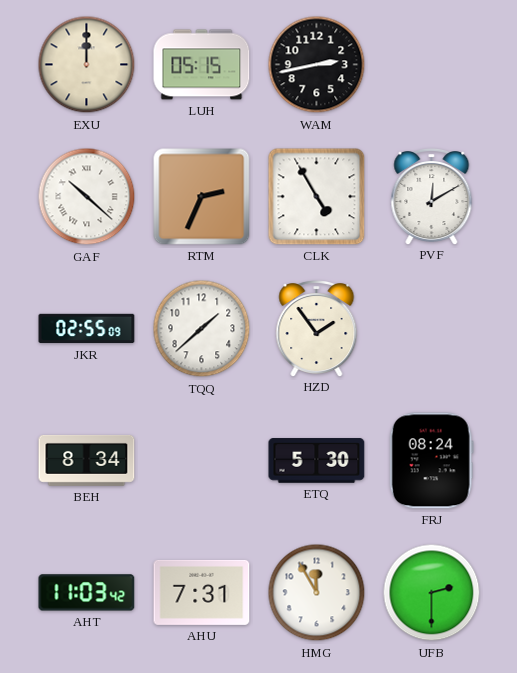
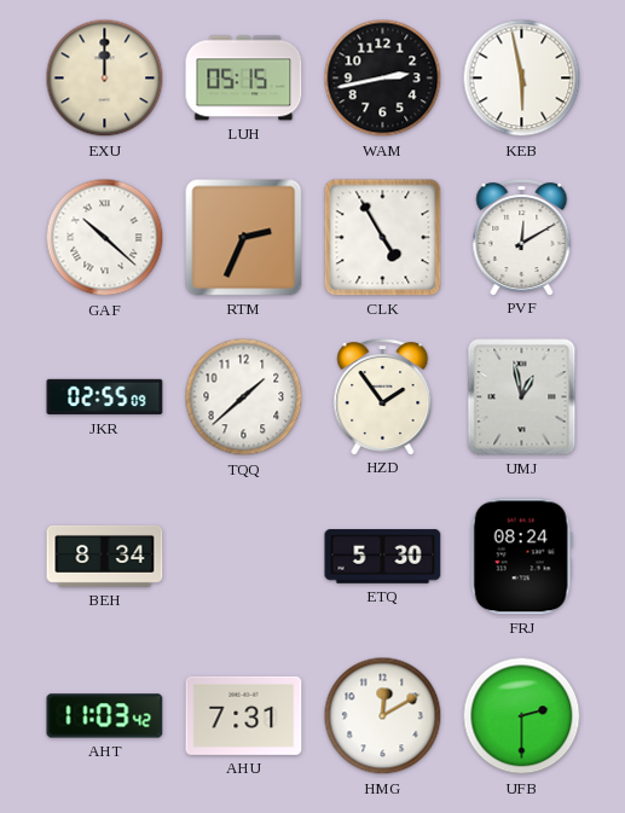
KEB: none -> 5:58 (522, 79)
UMJ: none -> 12:58 (522, 397)
HMG: 11:55 -> 12:10 (383, 716)
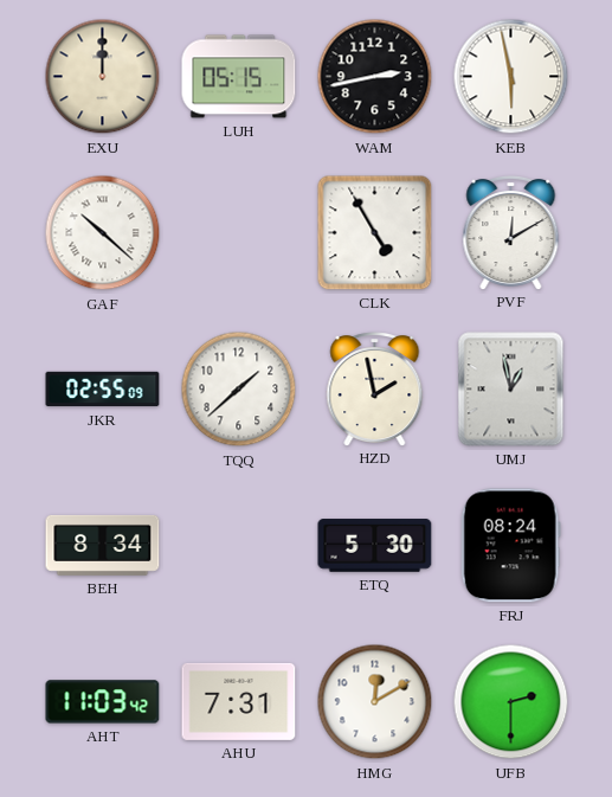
RTM: 2:34 -> none (244, 238)
HZD: 1:54 -> 1:58 (375, 390)
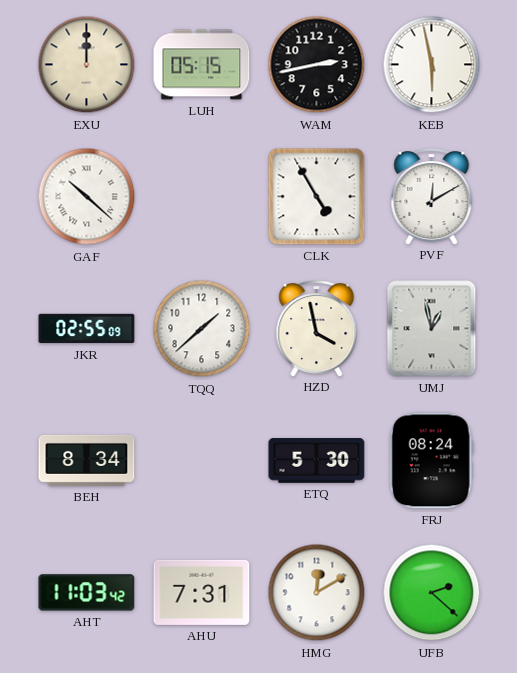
HZD: 1:58 -> 3:58 (317, 329)
UFB: 2:30 -> 2:22 (432, 593)
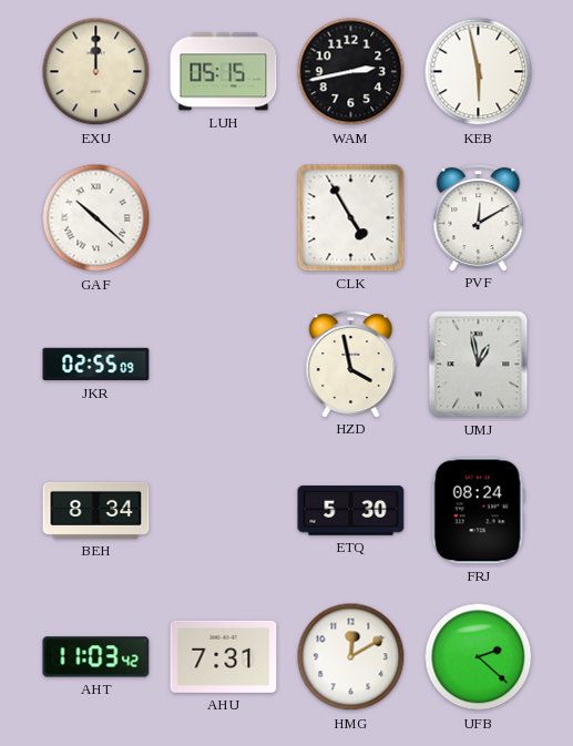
TQQ: 1:38 -> none (202, 329)
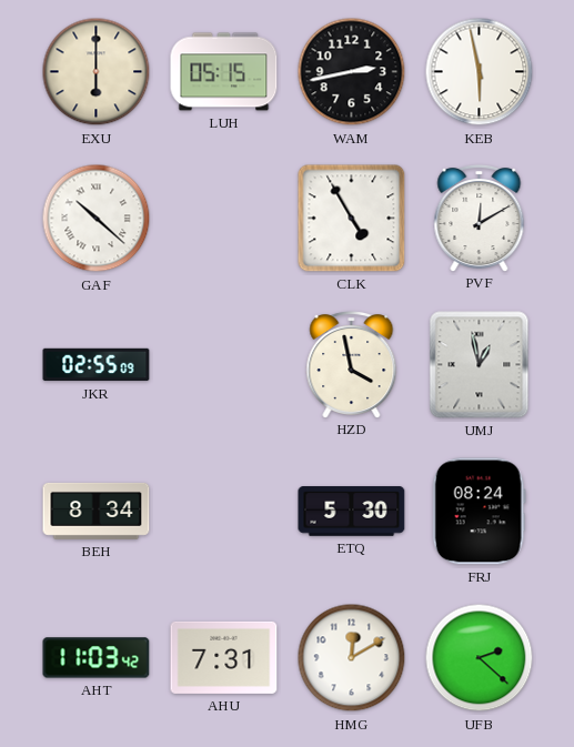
EXU: 12:00 -> 6:00 (97, 72)
